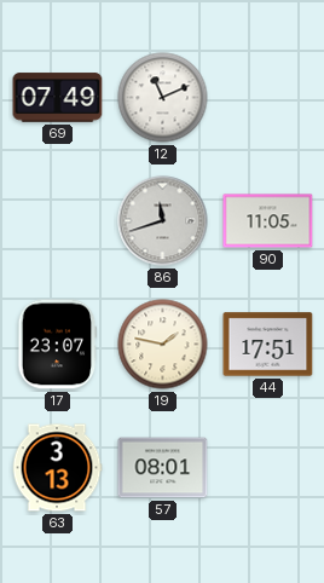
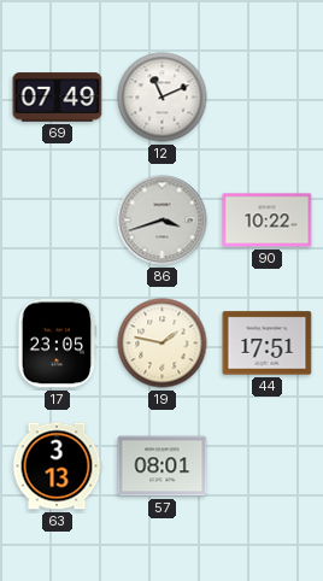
86: 11:42 -> 3:42 (163, 221)
90: 11:05 -> 10:22 (268, 221)
17: 23:07 -> 23:05 (58, 344)
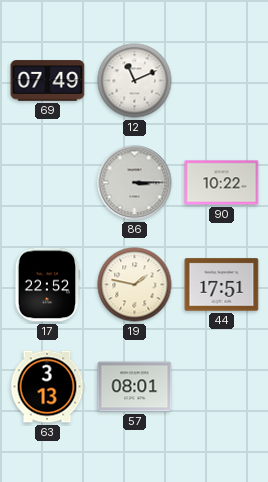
86: 3:42 -> 3:15 (135, 183)
17: 23:05 -> 22:52 (48, 285)
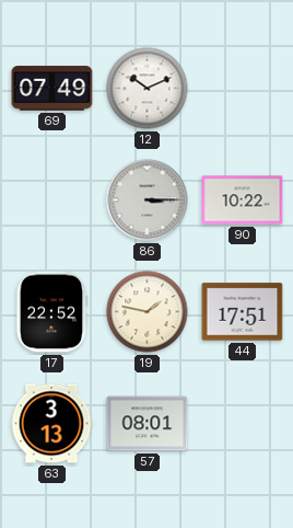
12: 11:11 -> 10:11 (148, 89)
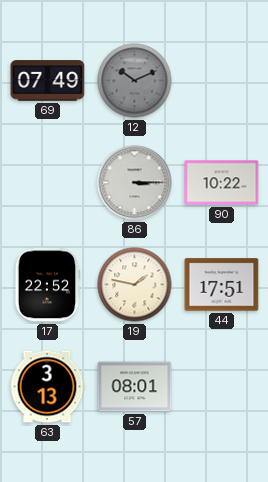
12 dial: white -> grey (135, 81)
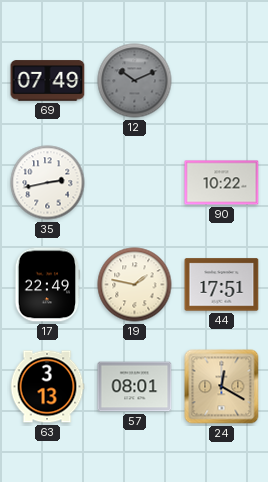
35: none -> 2:43 (48, 183)
86: 3:15 -> none (135, 183)
17: 22:52 -> 22:49 (48, 285)
24: none -> 12:20 (222, 387)
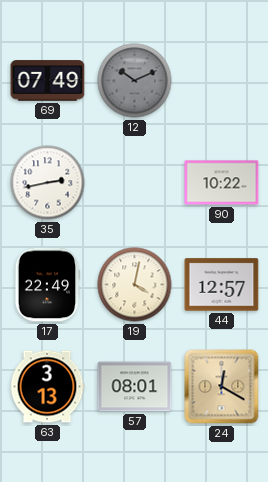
19: 1:47 -> 4:02 (135, 285)
44: 17:51 -> 12:57 (222, 285)
